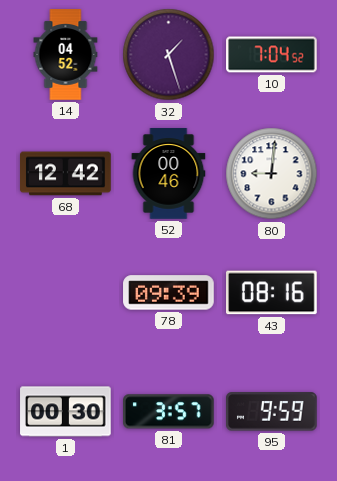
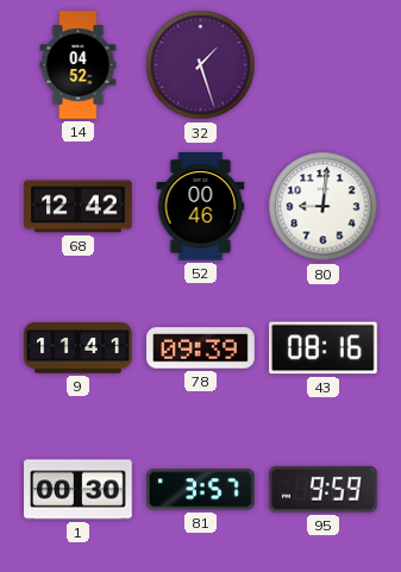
10: 7:04 -> none (272, 55)
9: none -> 11:41 (79, 348)
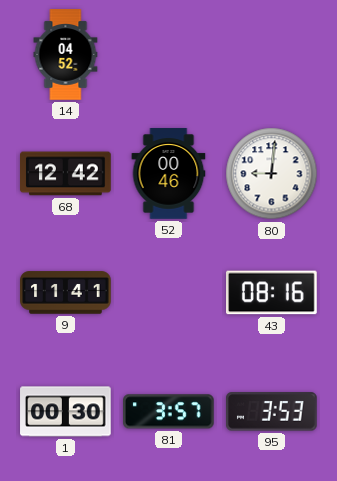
32: 1:27 -> none (201, 65)
78: 09:39 -> none (201, 348)
95: 9:59 -> 3:53 (272, 412)
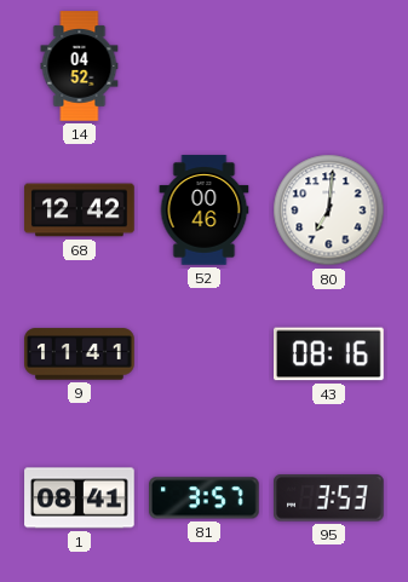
80: 9:01 -> 7:01 (329, 211)
1: 00:30 -> 08:41 (80, 499)
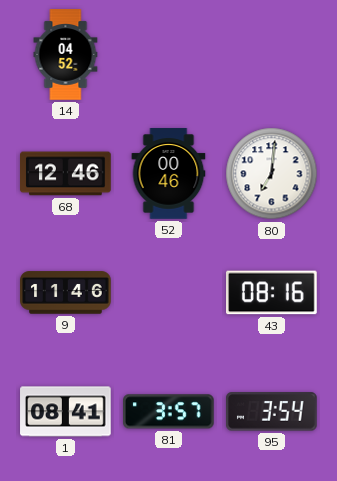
68: 12:42 -> 12:46 (66, 174)
9: 11:41 -> 11:46 (66, 293)
95: 3:53 -> 3:54 (272, 412)
